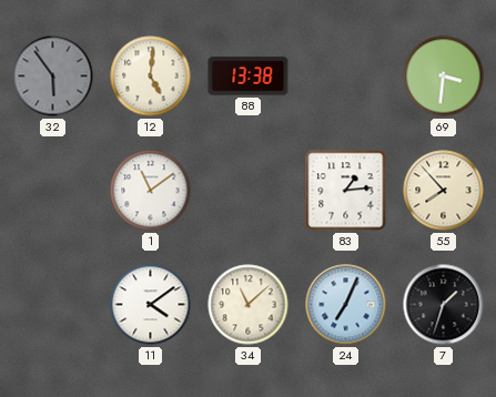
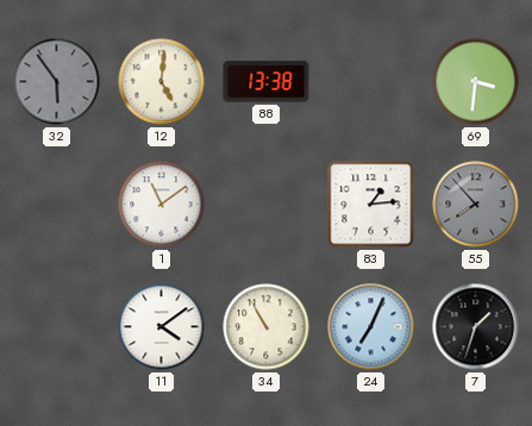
55 dial: cream -> grey (476, 205)
34: 11:08 -> 10:55 (267, 327)
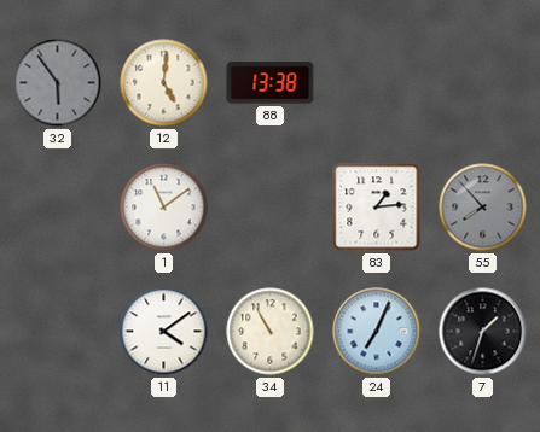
69: 3:31 -> none (476, 82)
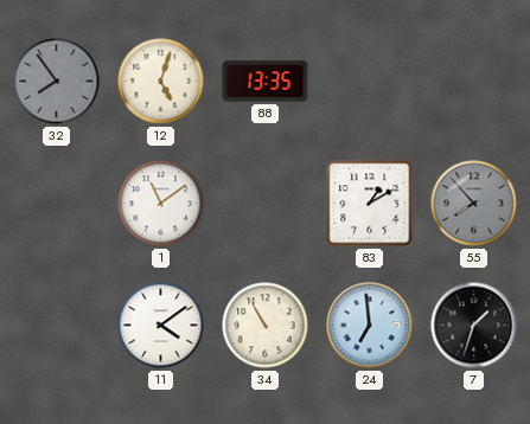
32: 5:54 -> 7:54 (57, 82)
12: 5:01 -> 5:03 (161, 82)
88: 13:38 -> 13:35 (266, 82)
83: 1:14 -> 1:10 (370, 204)
24: 7:04 -> 6:59 (370, 326)
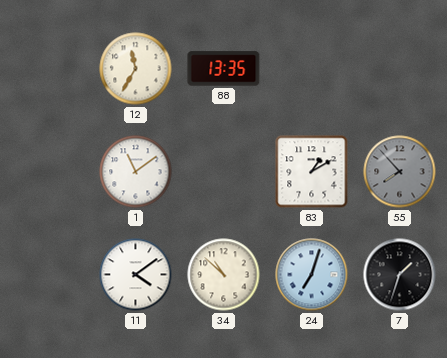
32: 7:54 -> none (57, 82)
12: 5:03 -> 11:35 (136, 69)
34: 10:55 -> 10:52 (224, 275)
24: 6:59 -> 7:03 (312, 275)
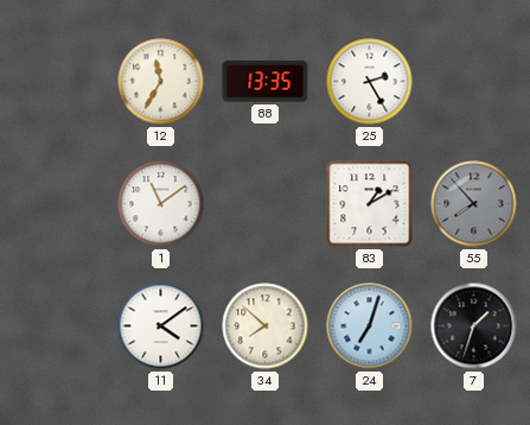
25: none -> 2:25 (370, 82)
34: 10:52 -> 7:52 (266, 326)
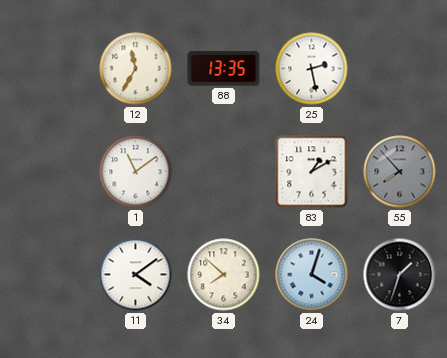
25: 2:25 -> 2:28 (312, 69)
24: 7:03 -> 4:03 (312, 275)
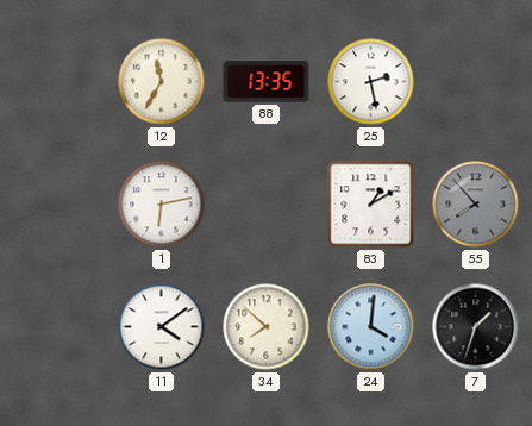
1: 11:09 -> 6:13 (162, 205)
24: 4:03 -> 4:01 (371, 327)
